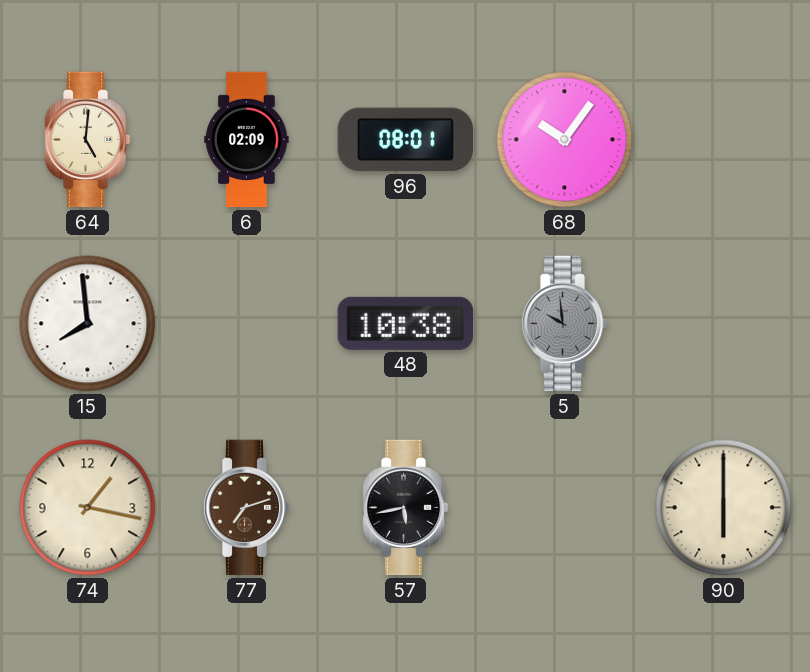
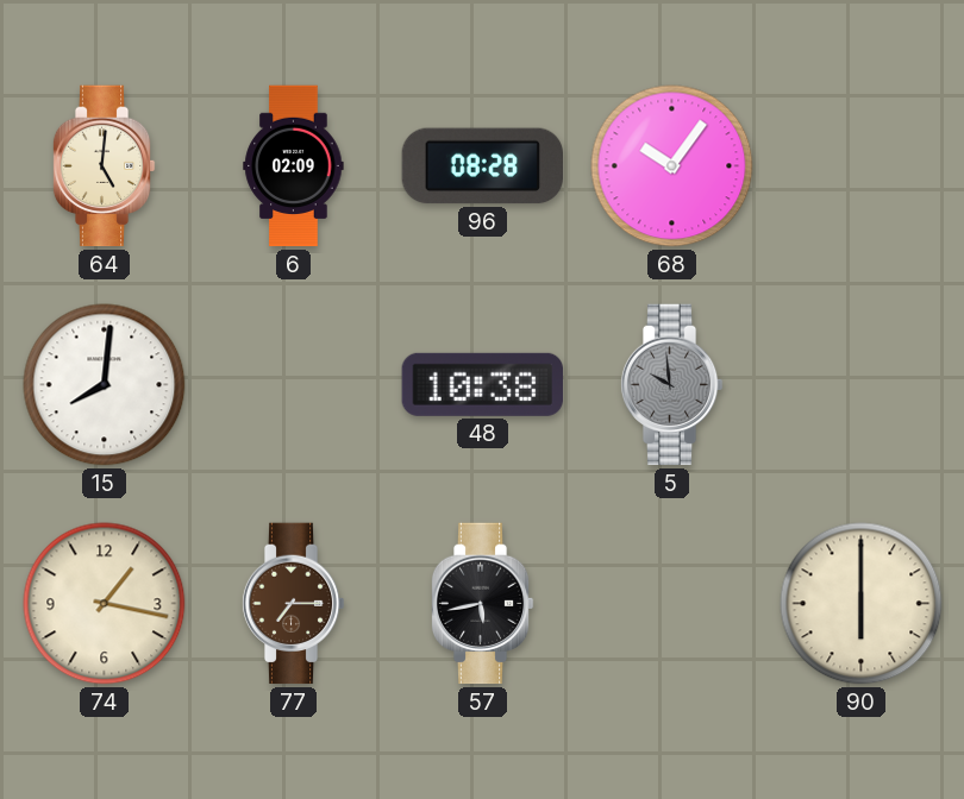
96: 08:01 -> 08:28 (482, 166)
15: 7:59 -> 8:01 (105, 385)
77: 7:12 -> 7:15 (293, 604)
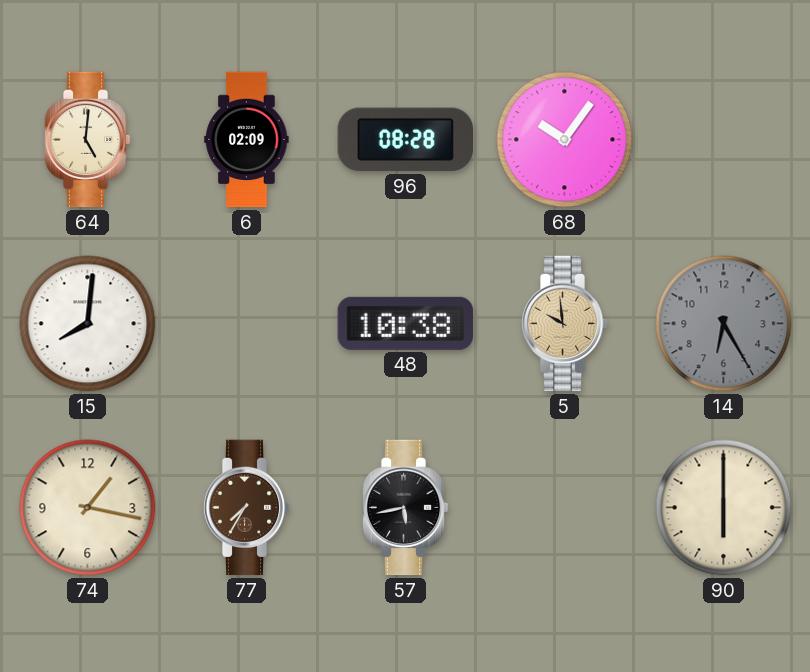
5 dial: grey -> champagne (564, 324)
14: none -> 6:25 (724, 324)
77: 7:15 -> 7:35 (246, 508)
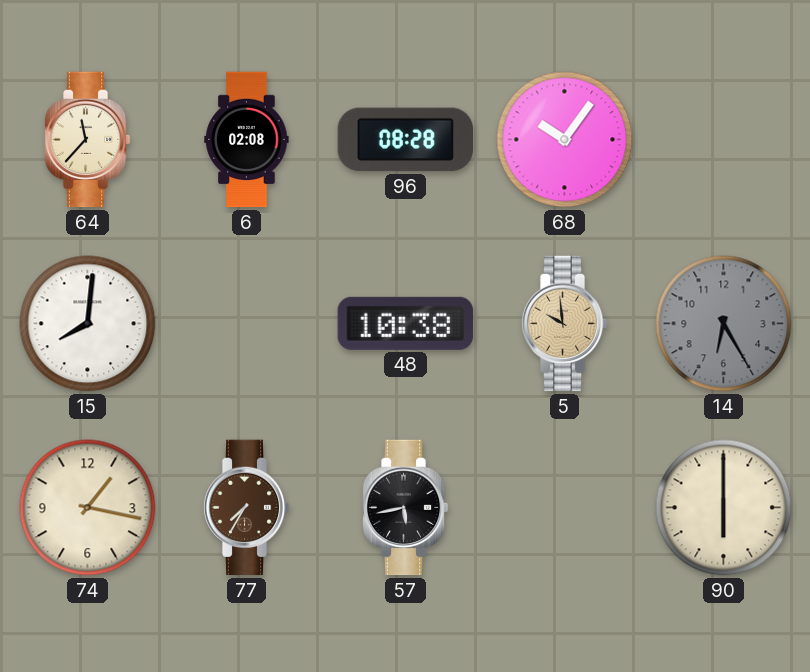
64: 5:01 -> 11:37 (87, 140)
6: 02:09 -> 02:08 (247, 140)
